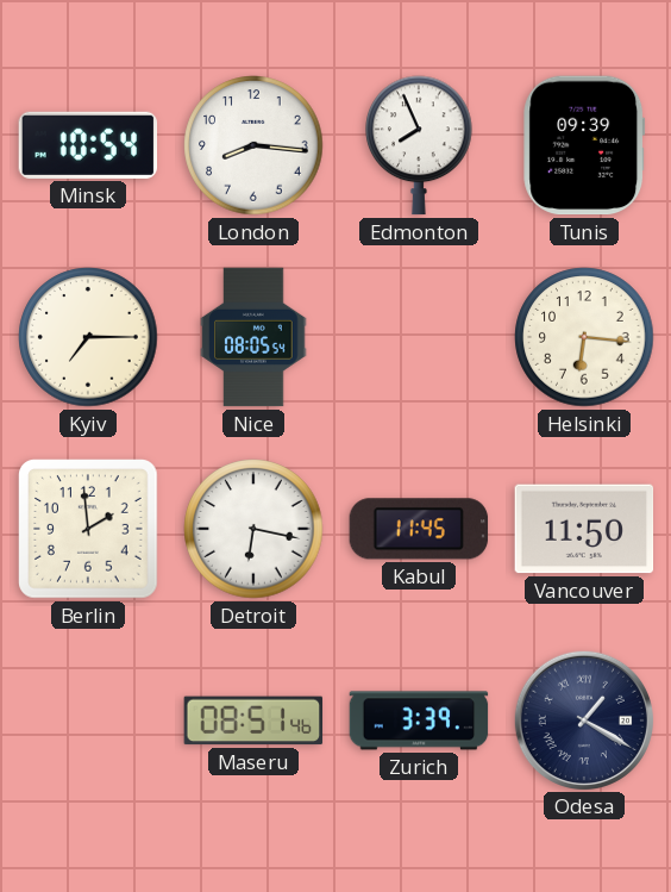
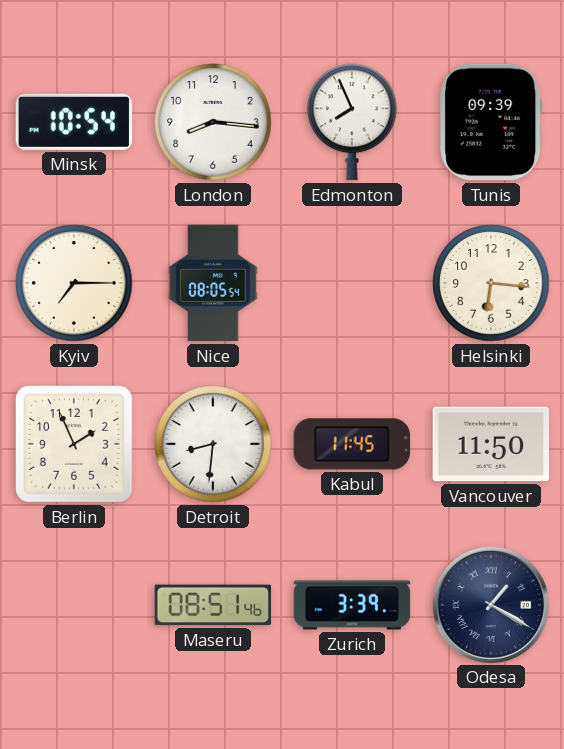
Berlin: 1:59 -> 1:56 (74, 444)
Detroit: 6:17 -> 8:31 (213, 444)
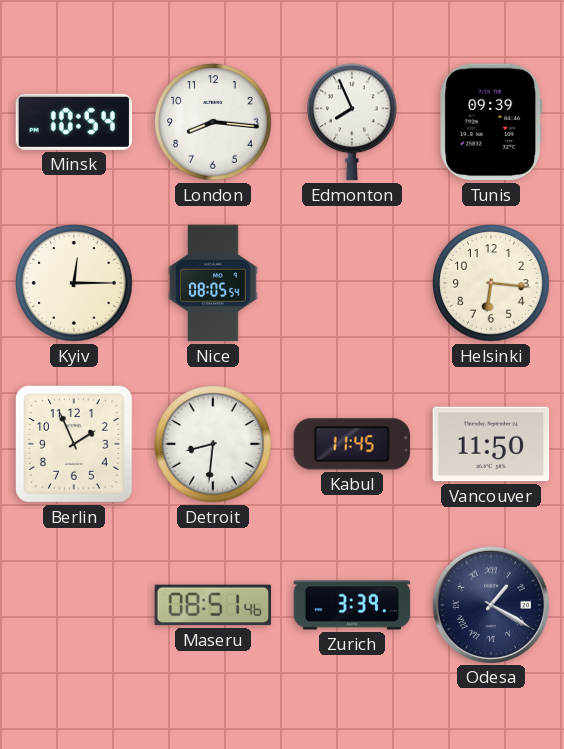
Kyiv: 7:15 -> 12:15 (74, 283)
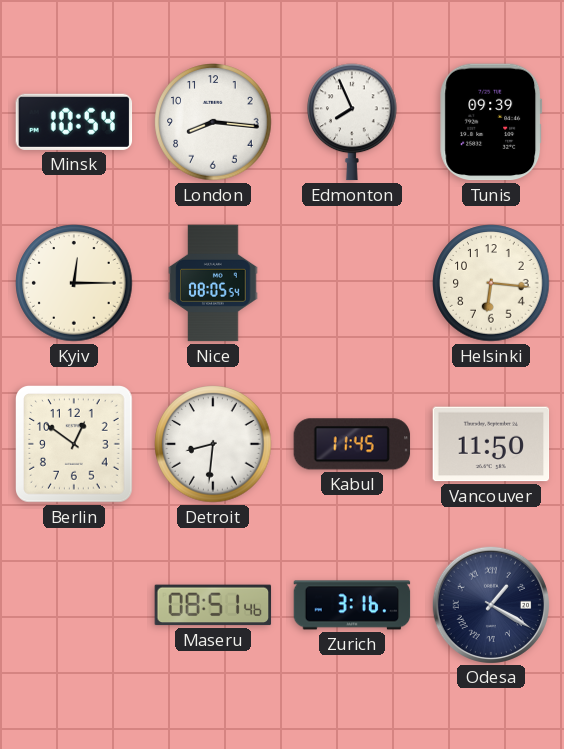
Berlin: 1:56 -> 12:51 (74, 444)
Zurich: 3:39 -> 3:16 (352, 605)
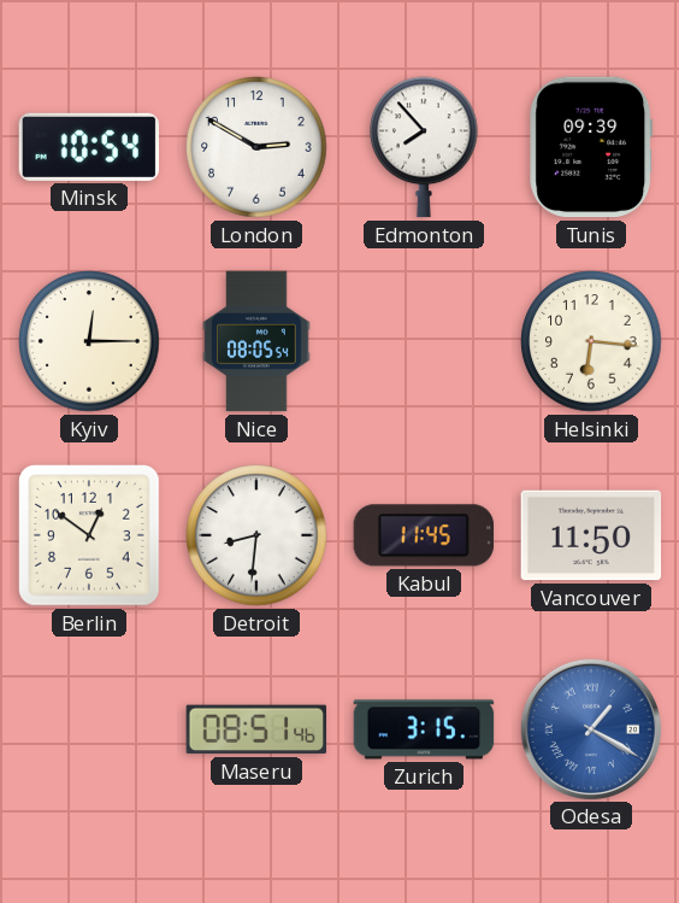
London: 8:16 -> 2:50 (256, 147)
Edmonton: 7:56 -> 7:53 (424, 147)
Zurich: 3:16 -> 3:15 (424, 729)
Odesa dial: navy -> blue (590, 728)
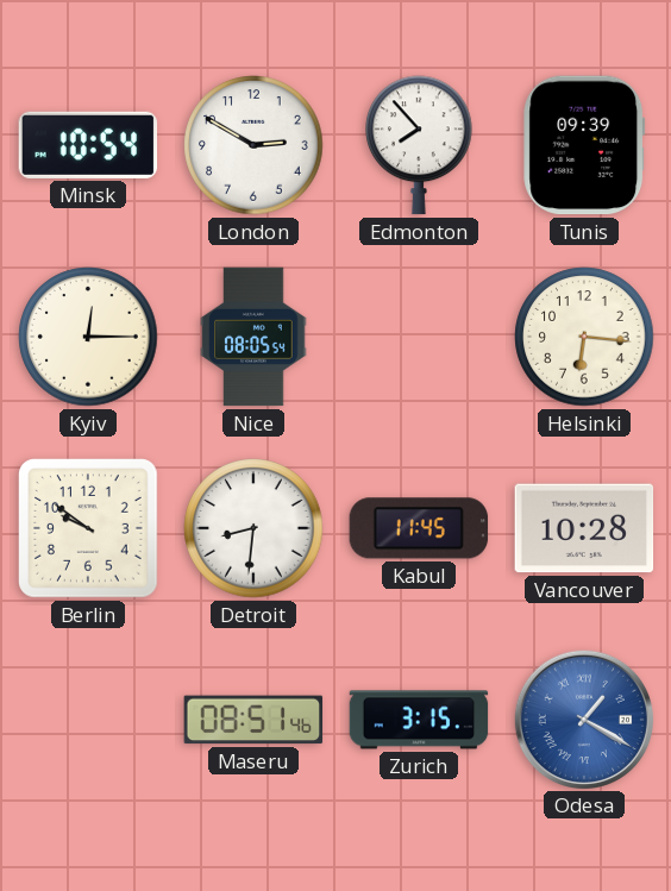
Berlin: 12:51 -> 9:51 (88, 528)
Vancouver: 11:50 -> 10:28 (584, 528)
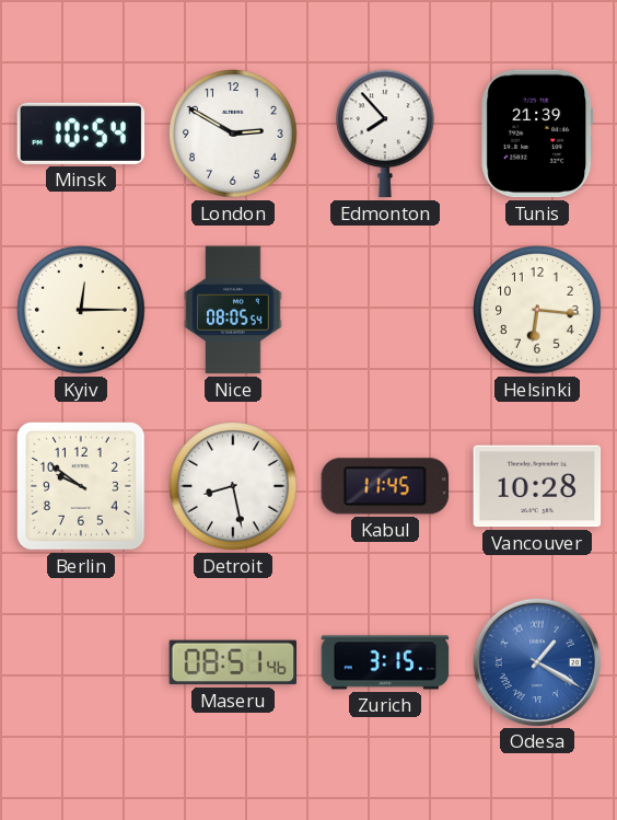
Tunis: 09:39 -> 21:39 (537, 134)
Detroit: 8:31 -> 8:28 (233, 486)
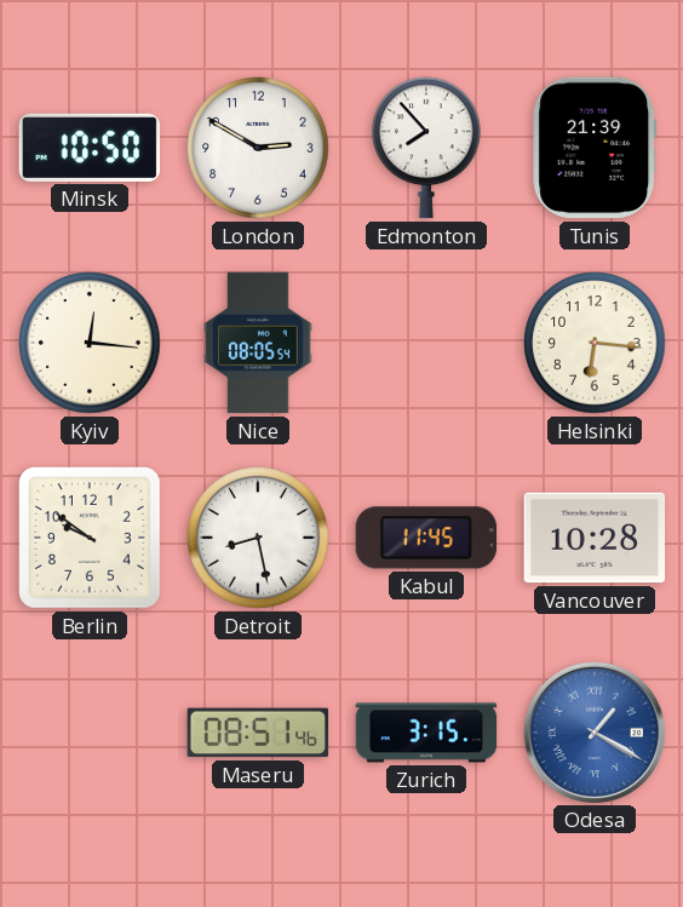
Minsk: 10:54 -> 10:50 (90, 148)
Kyiv: 12:15 -> 12:16 (90, 343)
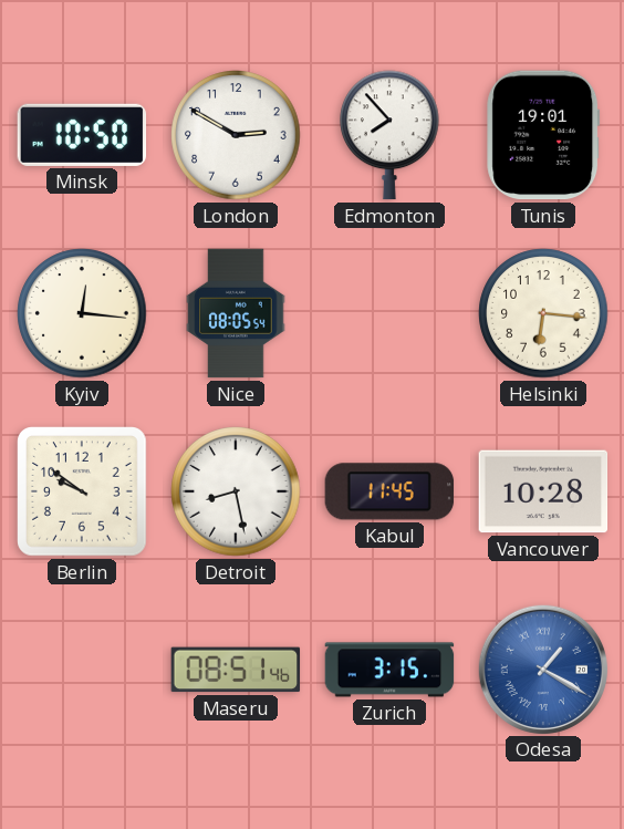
Tunis: 21:39 -> 19:01 (543, 135)
